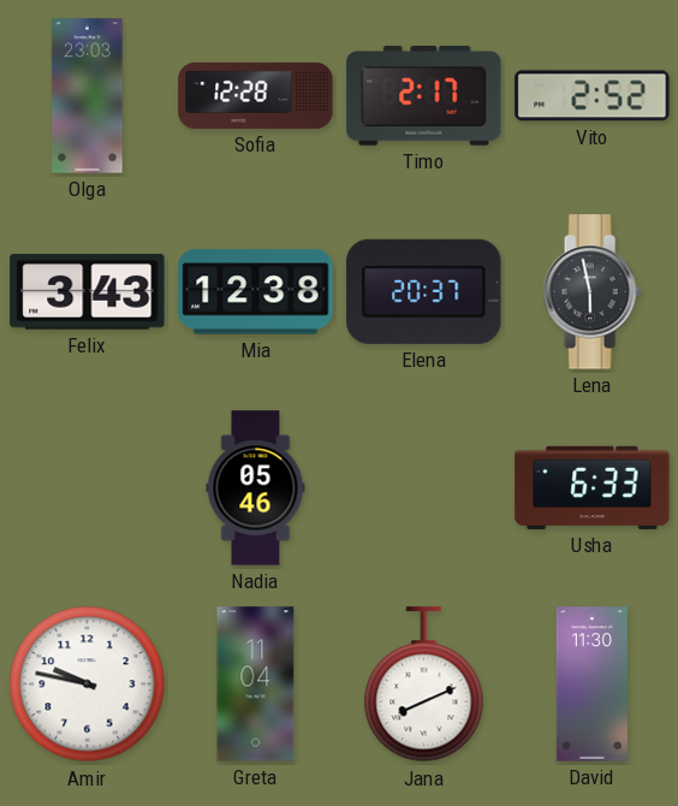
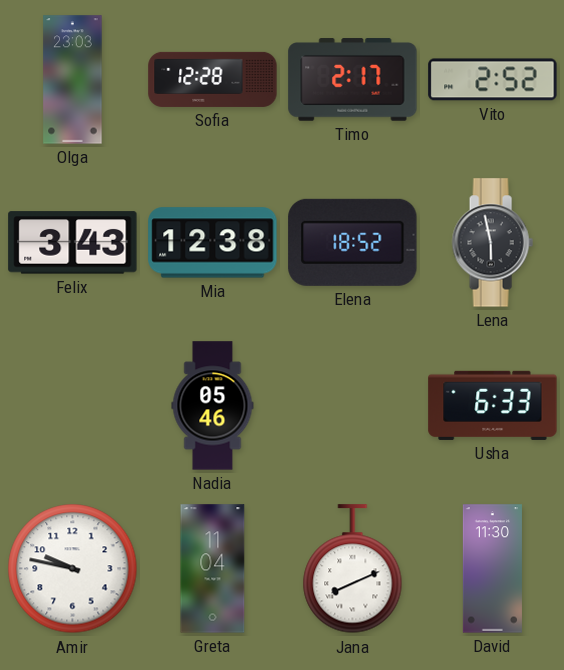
Elena: 20:37 -> 18:52 (353, 242)
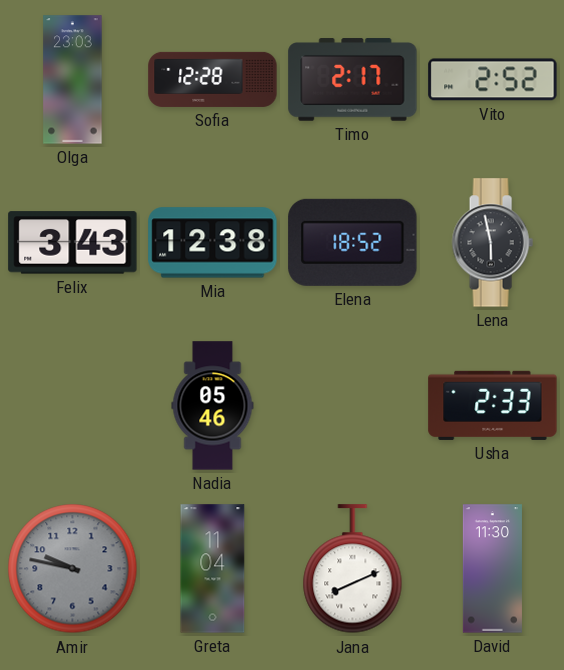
Usha: 6:33 -> 2:33 (493, 405)
Amir dial: white -> grey (73, 569)
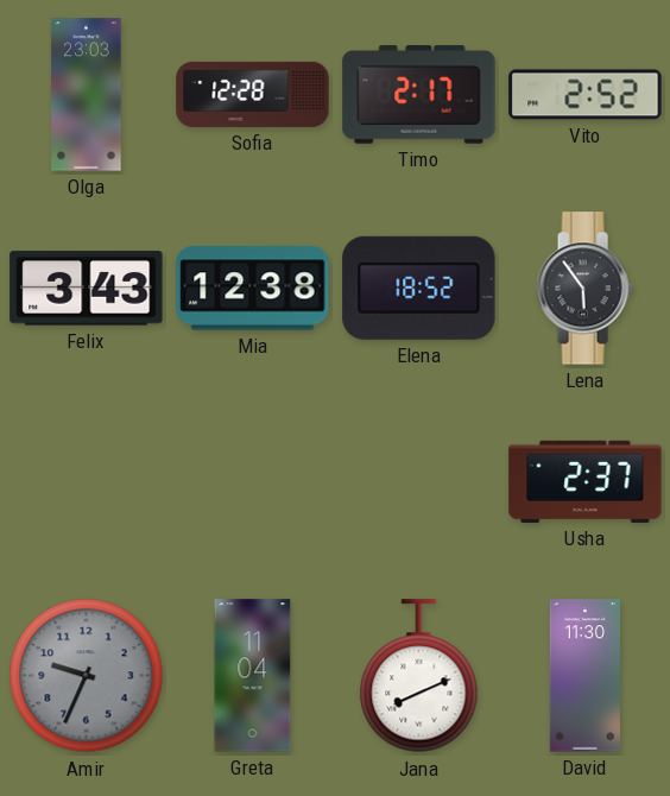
Lena: 5:58 -> 5:54 (584, 289)
Nadia: 05:46 -> none (213, 406)
Usha: 2:33 -> 2:37 (586, 481)
Amir: 9:47 -> 9:34 (87, 676)
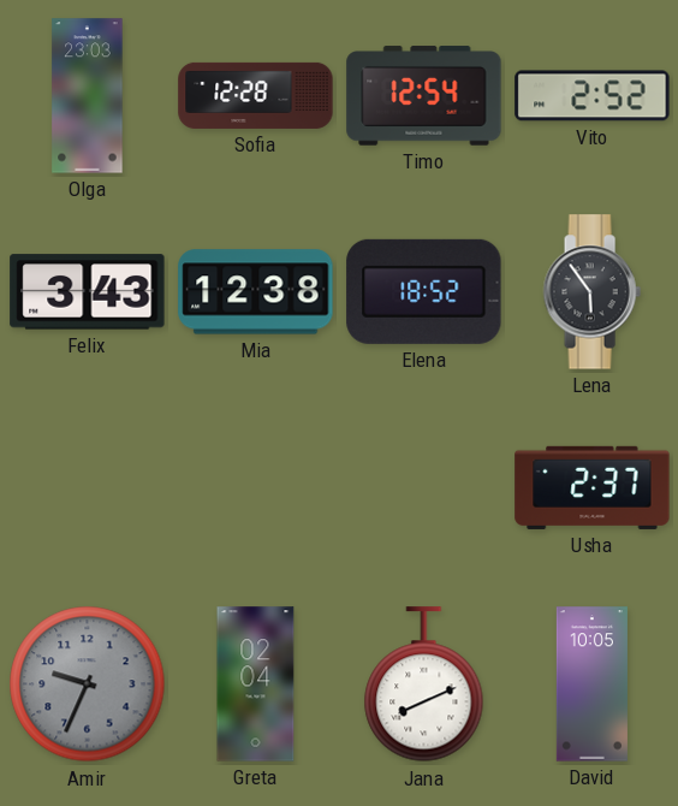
Timo: 2:17 -> 12:54 (424, 96)
Greta: 11:04 -> 02:04 (256, 684)
David: 11:30 -> 10:05 (591, 684)
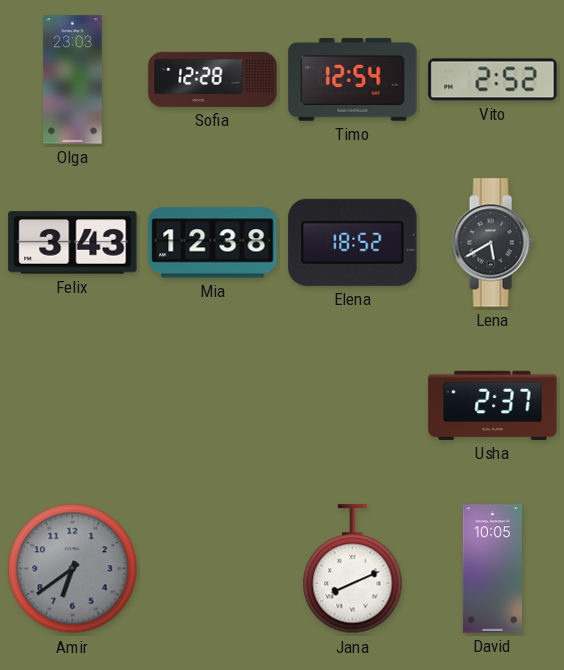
Lena: 5:54 -> 5:40 (492, 243)
Amir: 9:34 -> 6:39 (73, 569)
Greta: 02:04 -> none (256, 684)
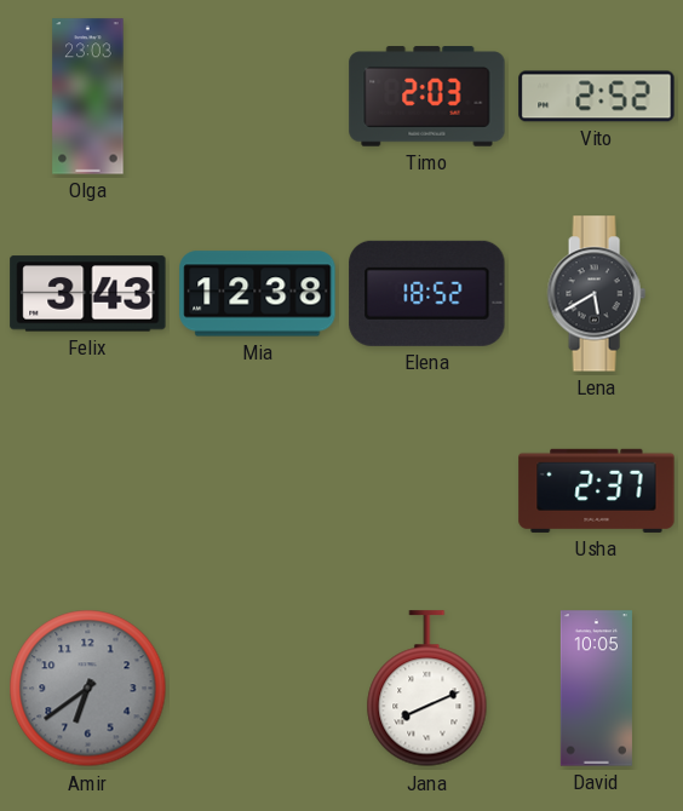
Sofia: 12:28 -> none (213, 79)
Timo: 12:54 -> 2:03 (427, 97)
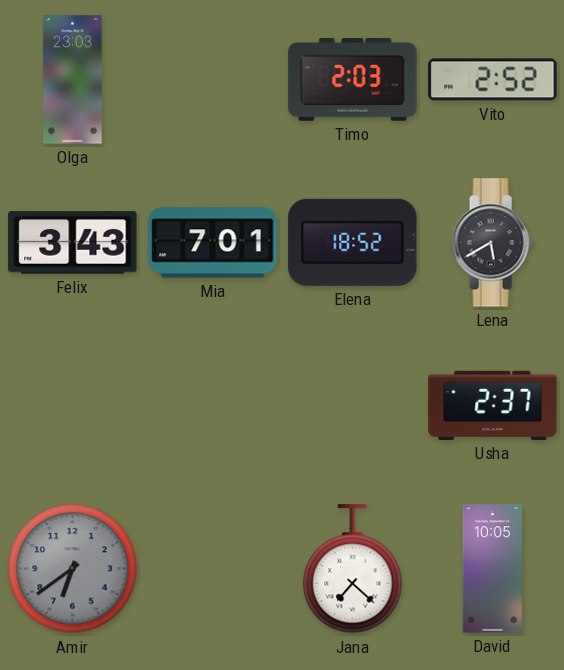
Mia: 12:38 -> 7:01 (213, 243)
Jana: 8:11 -> 7:22 (353, 569)
